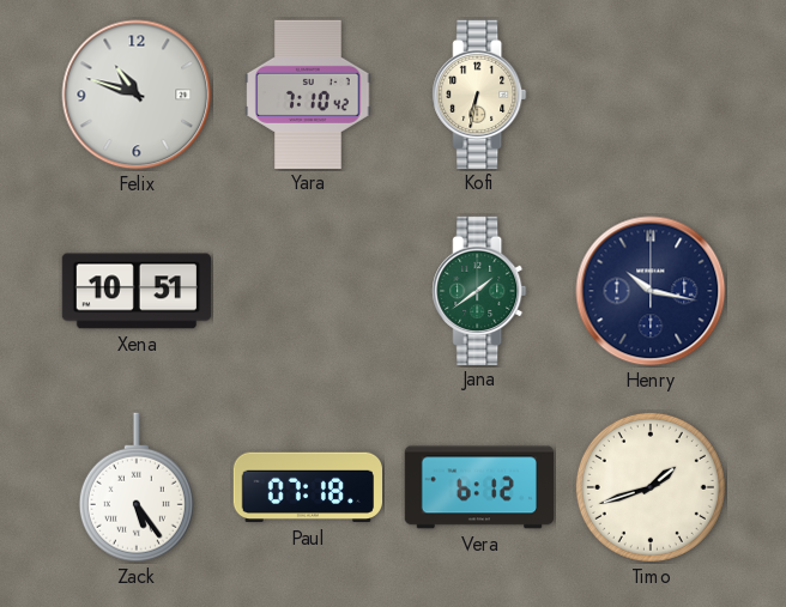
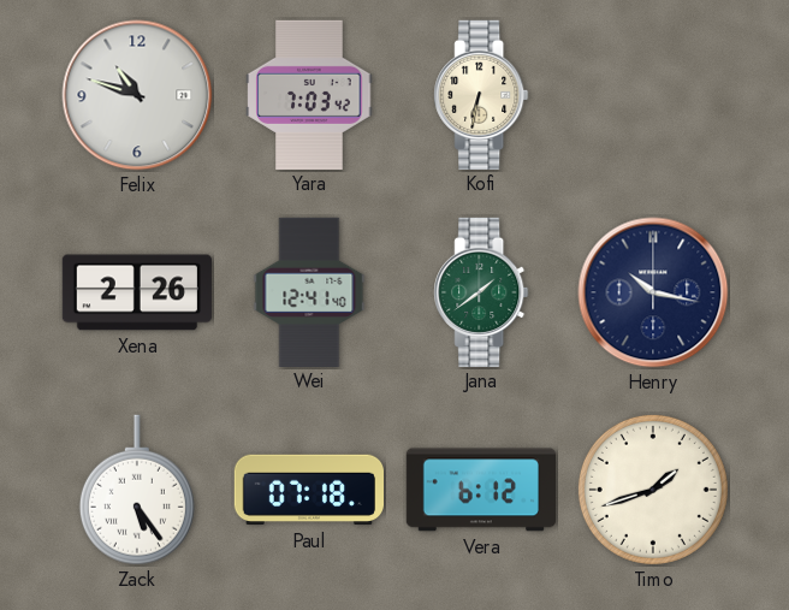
Yara: 7:10 -> 7:03 (309, 94)
Xena: 10:51 -> 2:26 (136, 292)
Wei: none -> 12:41 (309, 291)
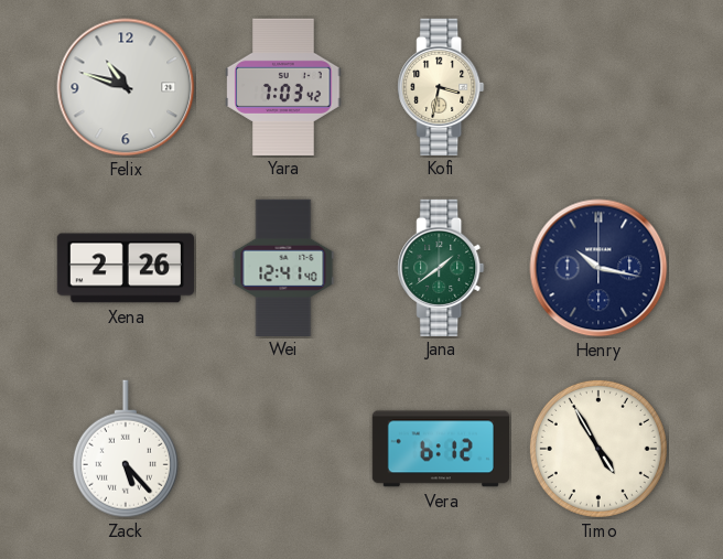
Kofi: 6:32 -> 3:32 (441, 86)
Zack: 5:24 -> 5:23 (126, 449)
Paul: 07:18 -> none (308, 490)
Timo: 1:42 -> 4:55 (598, 449)
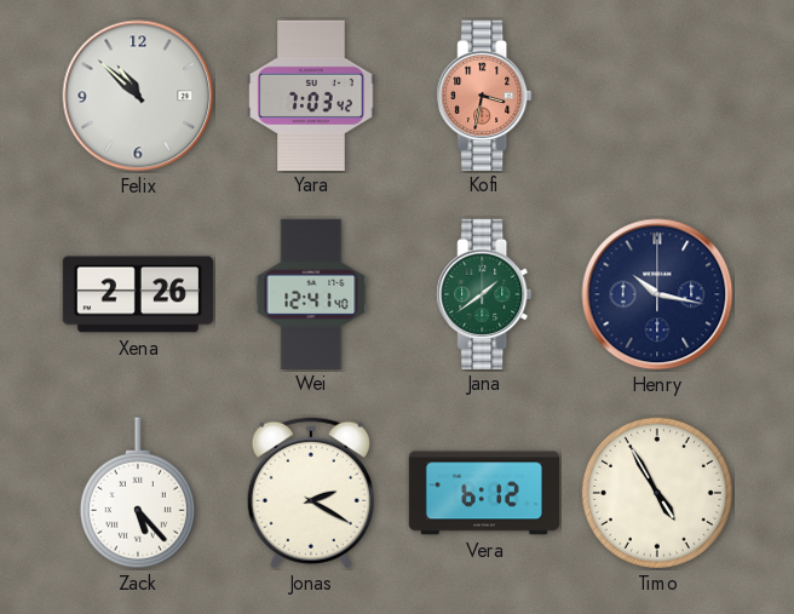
Felix: 10:48 -> 10:52 (138, 96)
Kofi dial: cream -> salmon (484, 94)
Jonas: none -> 2:20 (311, 493)
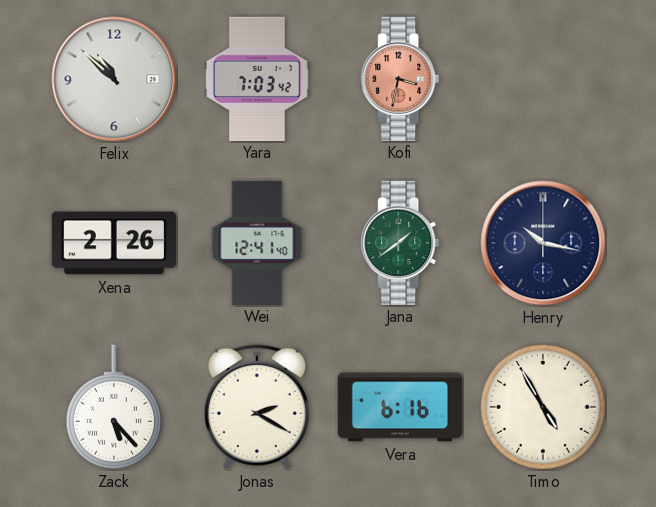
Vera: 6:12 -> 6:16 (399, 407)
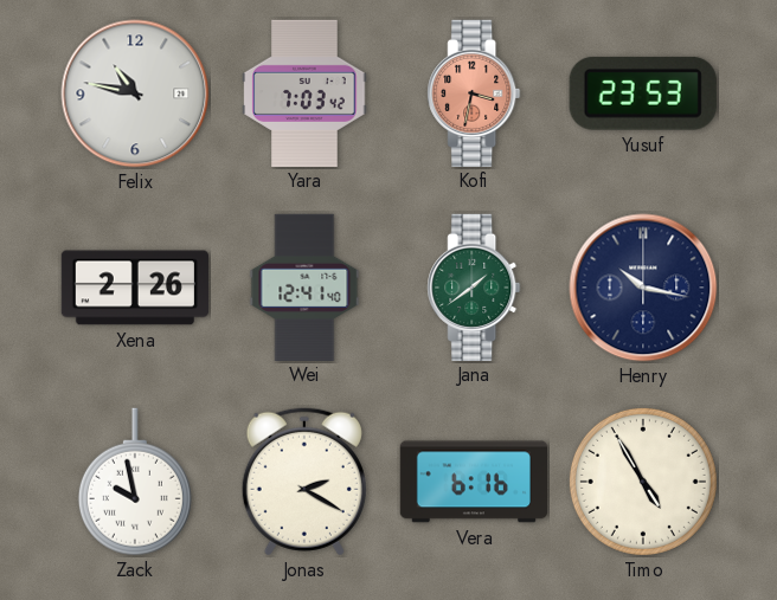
Felix: 10:52 -> 10:47 (135, 93)
Yusuf: none -> 23:53 (643, 93)
Zack: 5:23 -> 9:58 (135, 482)
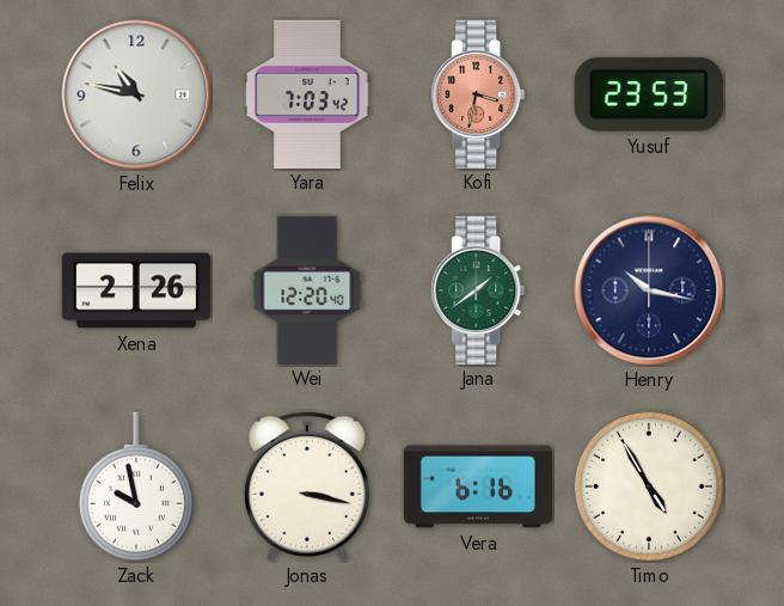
Wei: 12:41 -> 12:20 (307, 289)
Jonas: 2:20 -> 3:17 (307, 486)
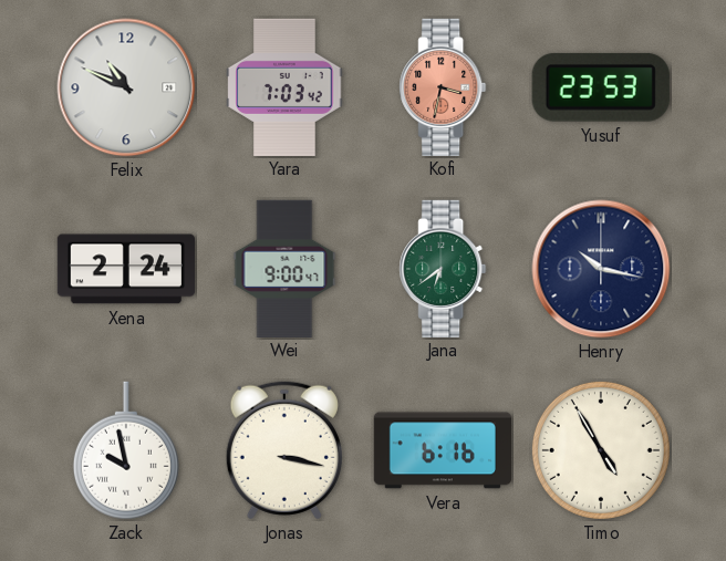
Felix: 10:47 -> 10:49 (126, 87)
Xena: 2:26 -> 2:24 (125, 269)
Wei: 12:20 -> 9:00 (284, 268)
Jana: 1:39 -> 6:39 (443, 268)
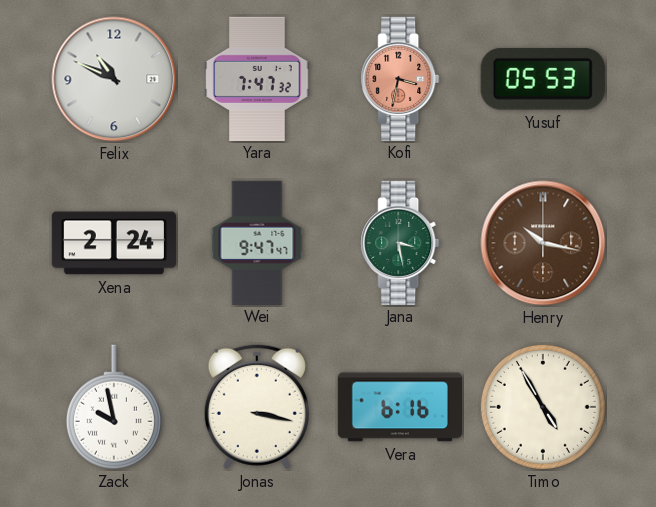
Yara: 7:03 -> 7:47 (257, 78)
Yusuf: 23:53 -> 05:53 (543, 79)
Wei: 9:00 -> 9:47 (257, 242)
Jana: 6:39 -> 3:28 (400, 242)
Henry dial: navy -> brown (543, 243)
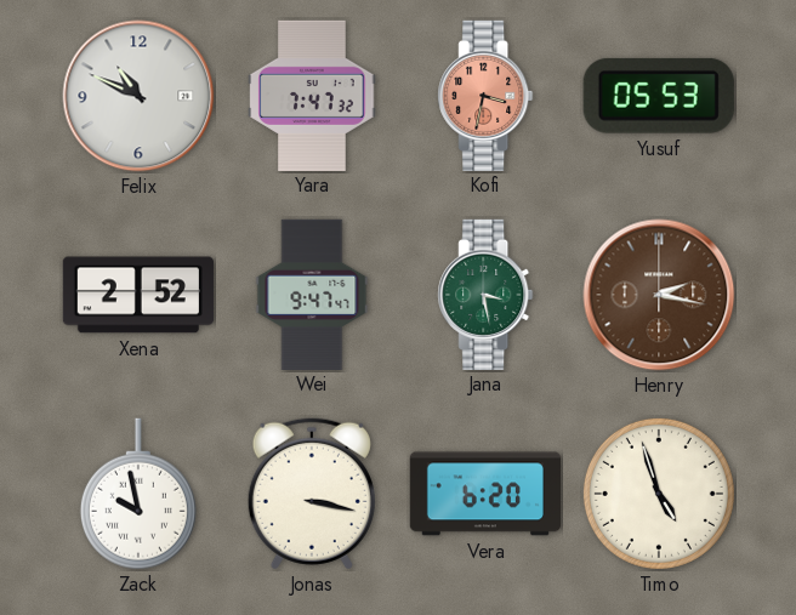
Xena: 2:24 -> 2:52 (137, 295)
Henry: 10:17 -> 2:17 (659, 295)
Vera: 6:16 -> 6:20 (484, 494)
Timo: 4:55 -> 4:57 (659, 494)
